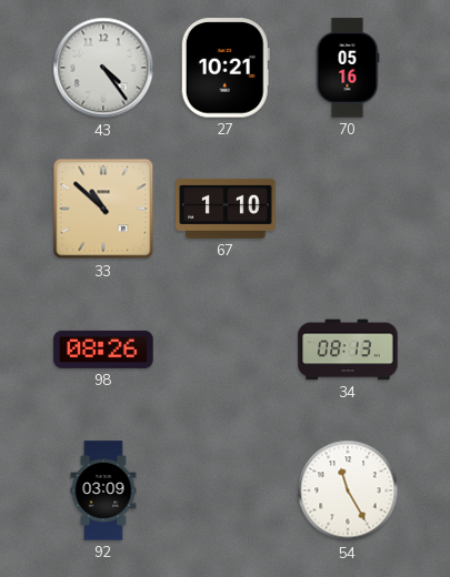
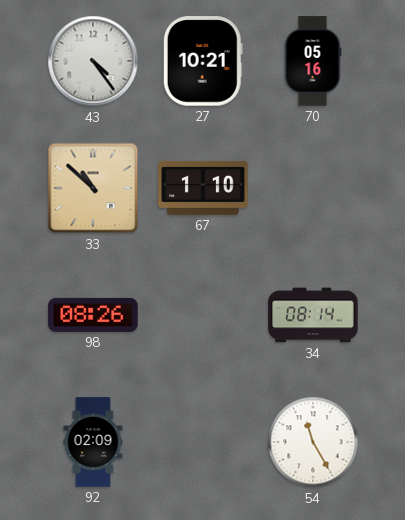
34: 08:13 -> 08:14 (313, 315)
92: 03:09 -> 02:09 (93, 442)
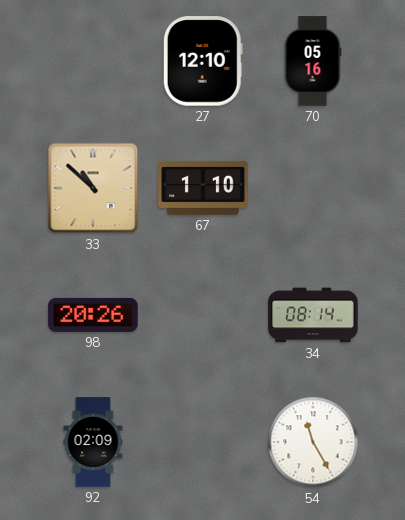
43: 4:24 -> none (93, 61)
27: 10:21 -> 12:10 (203, 61)
98: 08:26 -> 20:26 (93, 315)
